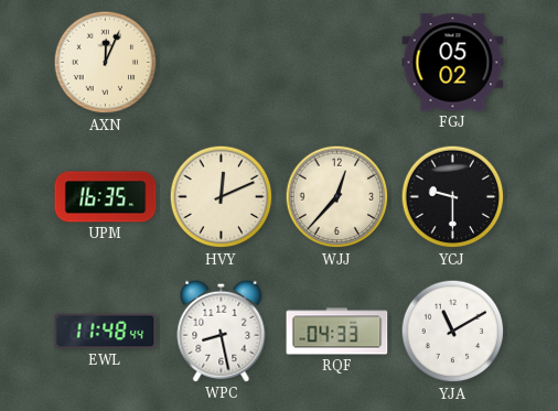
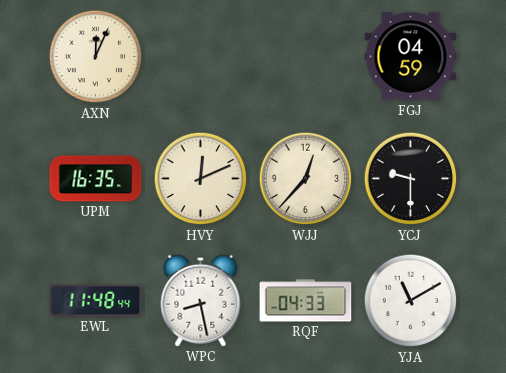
FGJ: 05:02 -> 04:59 (411, 57)
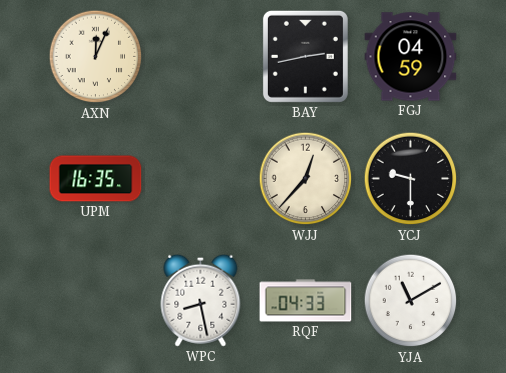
BAY: none -> 2:43 (305, 56)
HVY: 12:11 -> none (201, 179)
EWL: 11:48 -> none (96, 301)
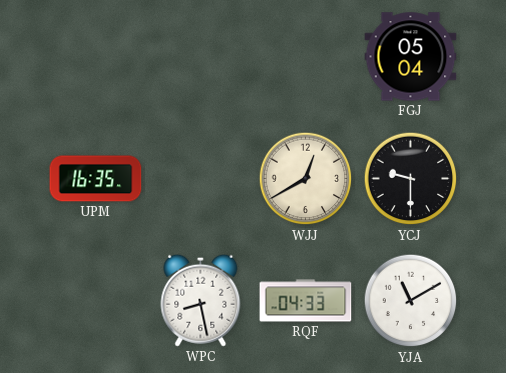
AXN: 12:04 -> none (96, 57)
BAY: 2:43 -> none (305, 56)
FGJ: 04:59 -> 05:04 (411, 57)
WJJ: 12:37 -> 12:40 (306, 179)
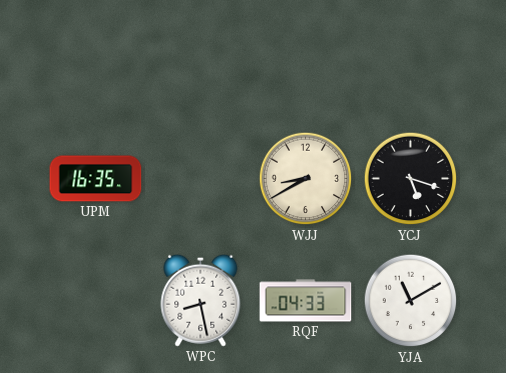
FGJ: 05:04 -> none (411, 57)
WJJ: 12:40 -> 8:40 (306, 179)
YCJ: 9:30 -> 5:18 (411, 179)
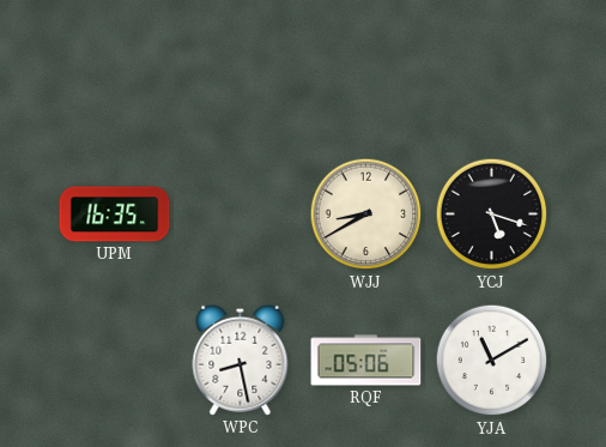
RQF: 04:33 -> 05:06 (366, 361)
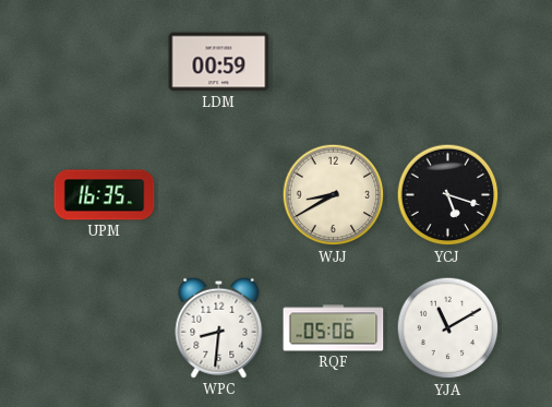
LDM: none -> 00:59 (219, 62)
WPC: 8:28 -> 8:31 (219, 327)
